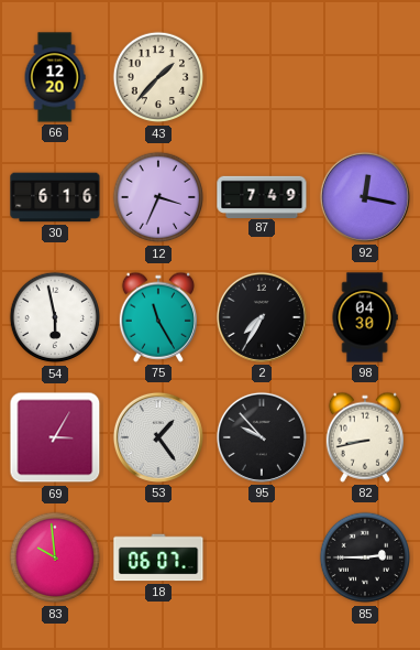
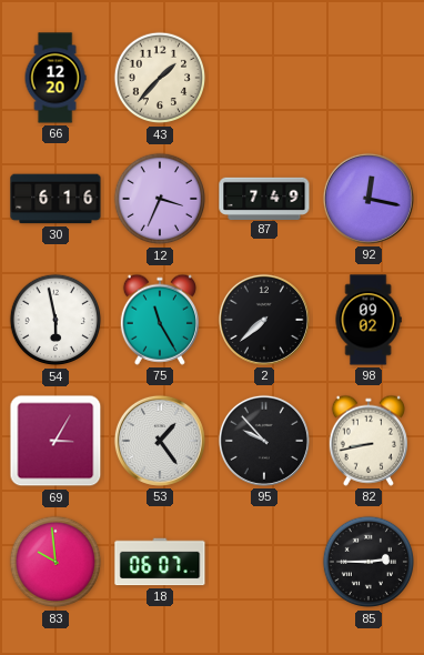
2: 7:35 -> 7:38 (264, 320)
98: 04:30 -> 09:02 (369, 320)
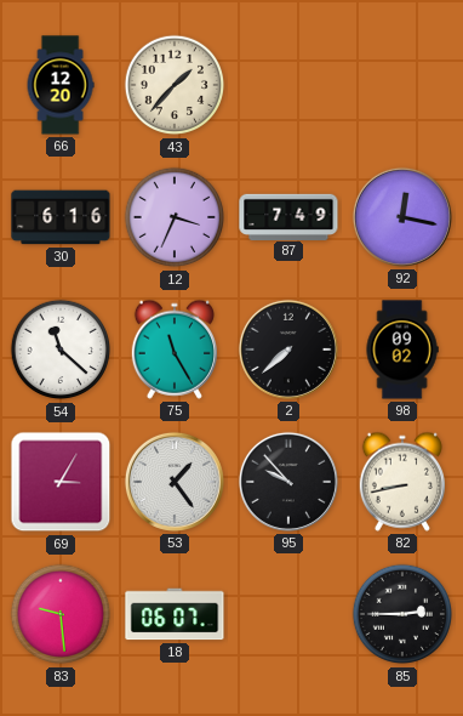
54: 5:58 -> 11:22 (61, 350)
83: 9:59 -> 9:29 (61, 614)
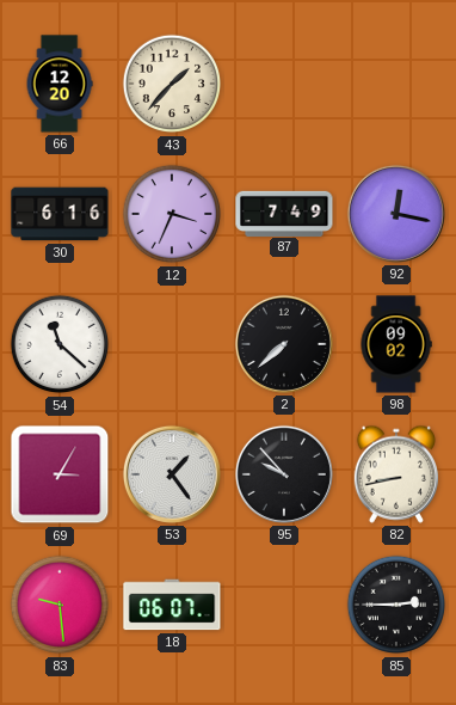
75: 11:25 -> none (173, 350)
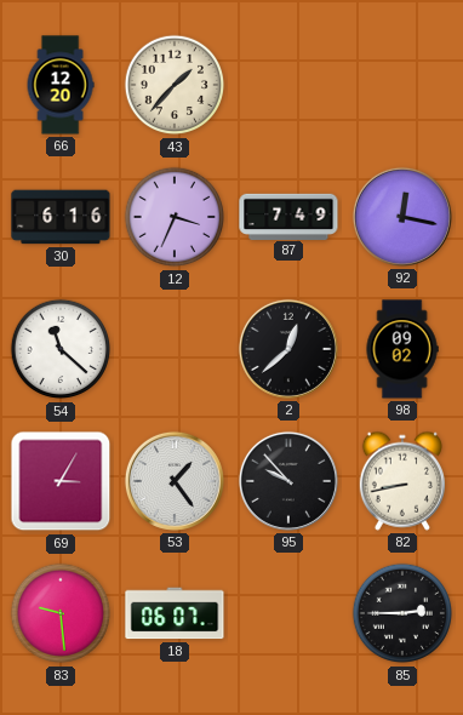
2: 7:38 -> 12:38 (288, 349)
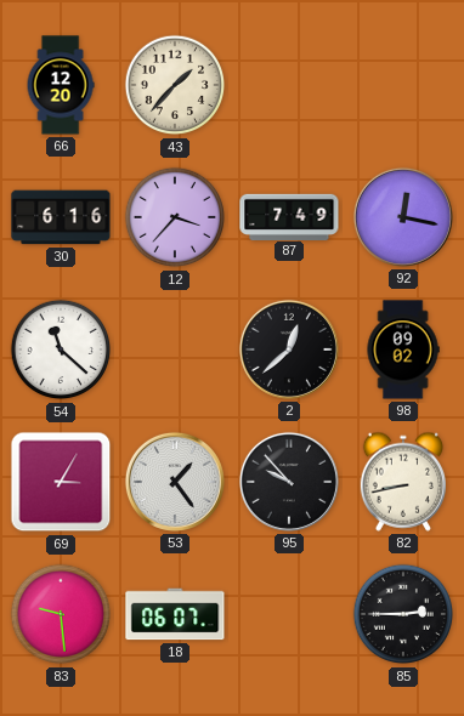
12: 3:34 -> 3:37 (175, 217)
